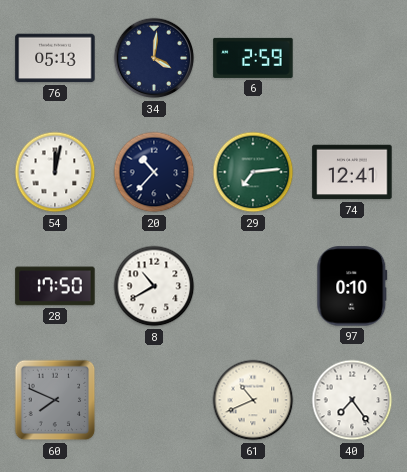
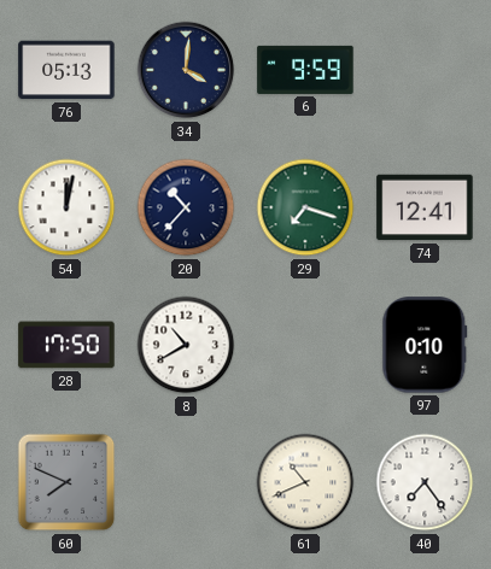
6: 2:59 -> 9:59 (305, 70)
29: 7:14 -> 7:18 (305, 207)
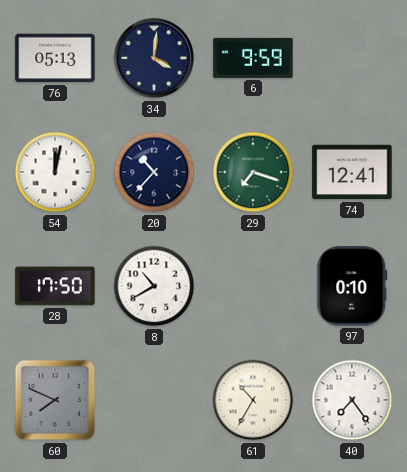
61: 10:41 -> 10:35 (253, 400)
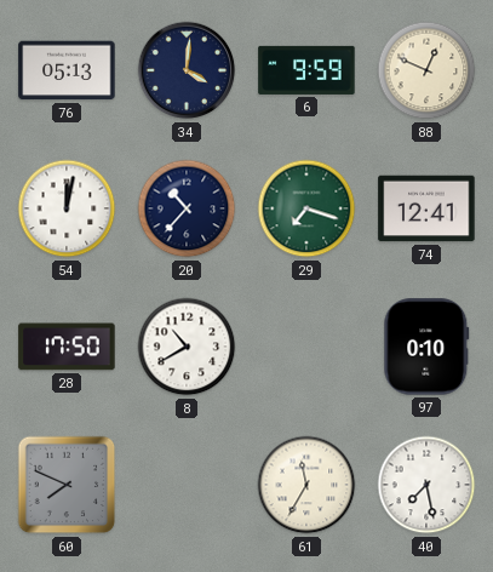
88: none -> 12:49 (426, 70)
61: 10:35 -> 11:35 (306, 485)
40: 7:24 -> 7:28 (426, 485)
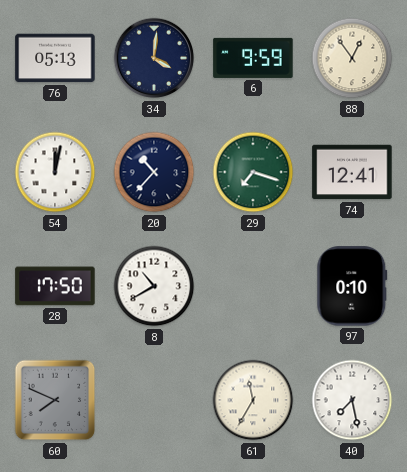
88: 12:49 -> 12:54 (352, 58)
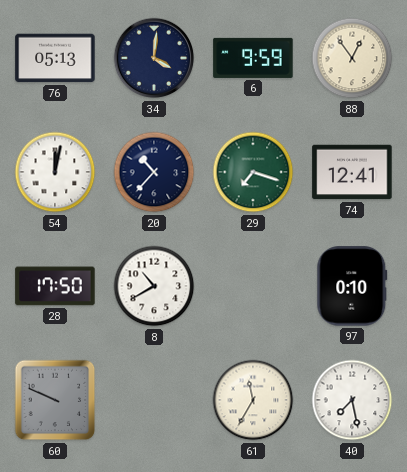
60: 7:49 -> 9:49 (55, 400)
